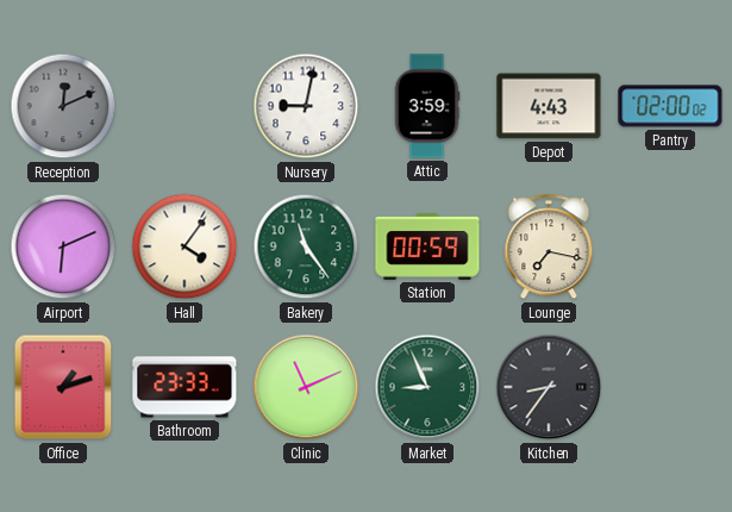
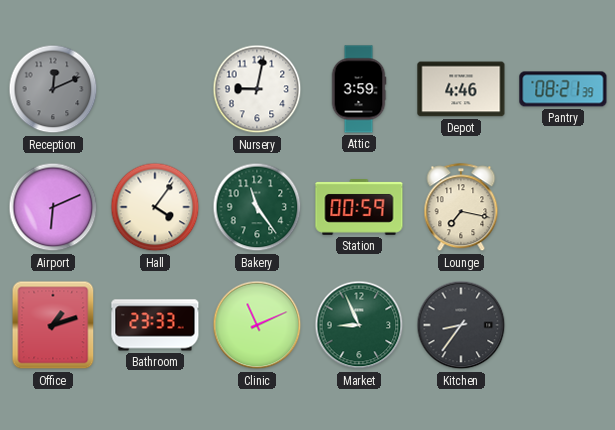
Depot: 4:43 -> 4:46 (461, 89)
Pantry: 02:00 -> 08:21 (563, 89)
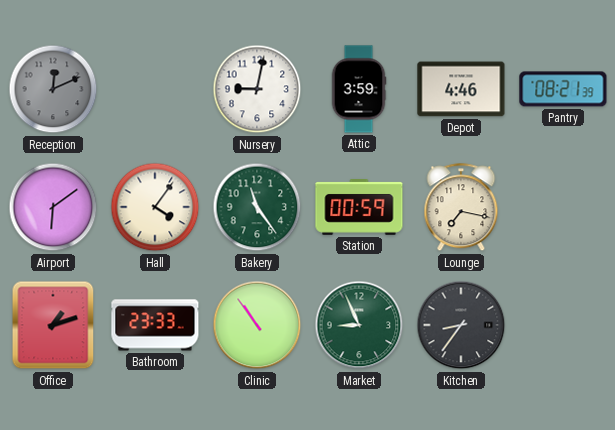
Airport: 6:11 -> 6:09 (53, 207)
Clinic: 11:11 -> 10:54 (257, 325)
